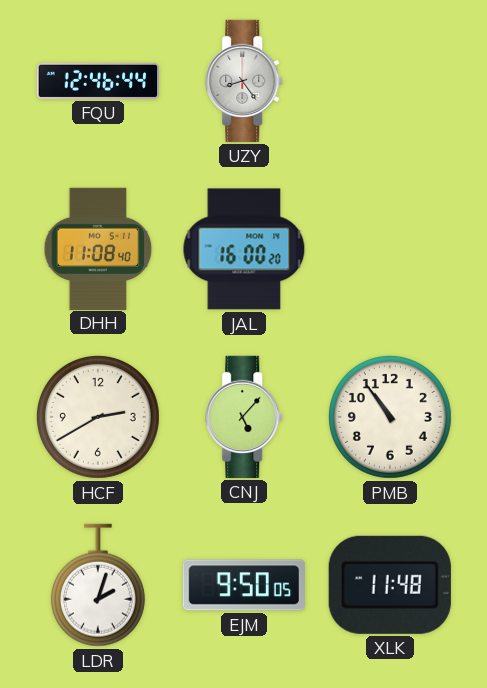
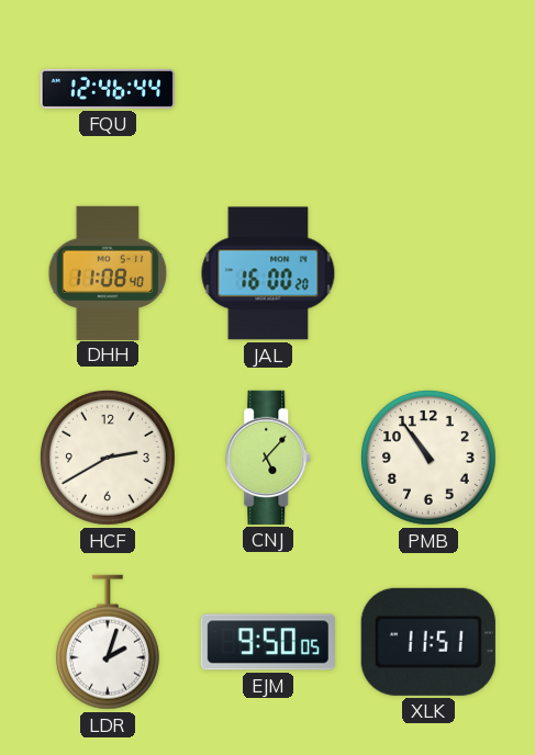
UZY: 8:24 -> none (245, 81)
XLK: 11:48 -> 11:51 (428, 642)
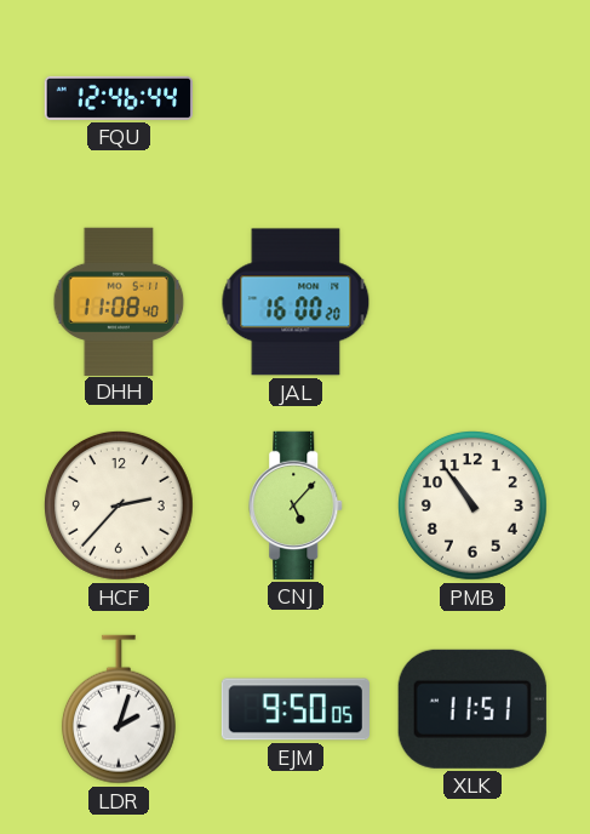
HCF: 2:40 -> 2:37 (119, 505)
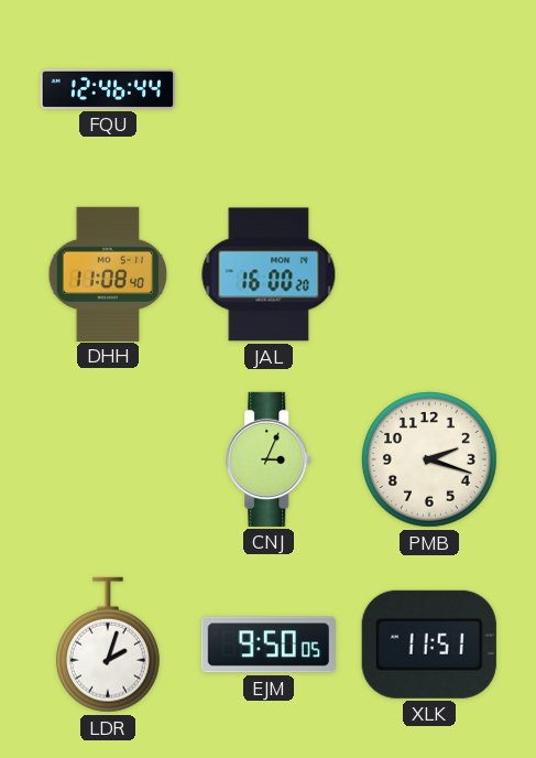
HCF: 2:37 -> none (119, 505)
CNJ: 5:07 -> 3:04 (270, 459)
PMB: 10:54 -> 2:18 (429, 459)
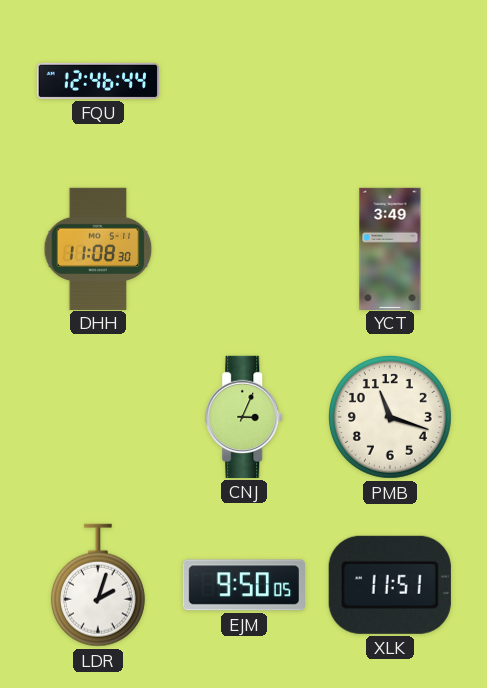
DHH: 11:08:40 -> 11:08:30 (98, 248)
JAL: 16:00 -> none (269, 274)
YCT: none -> 3:49 (390, 248)
PMB: 2:18 -> 11:18 (390, 417)
